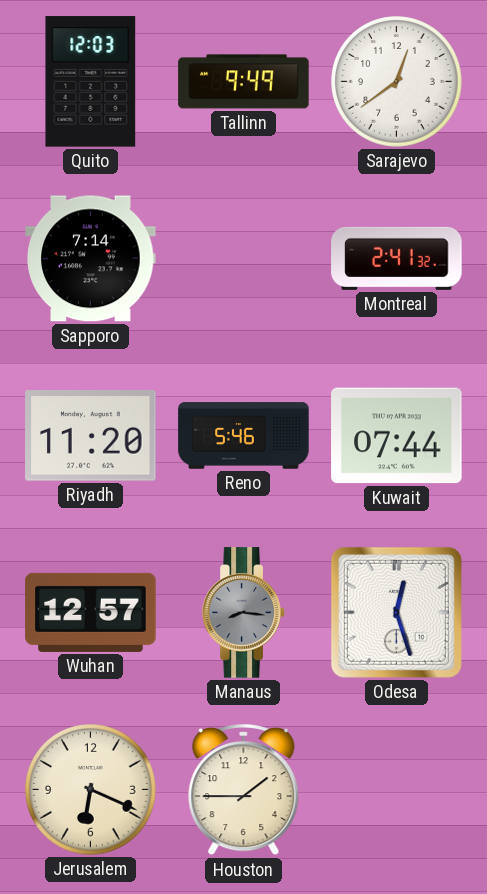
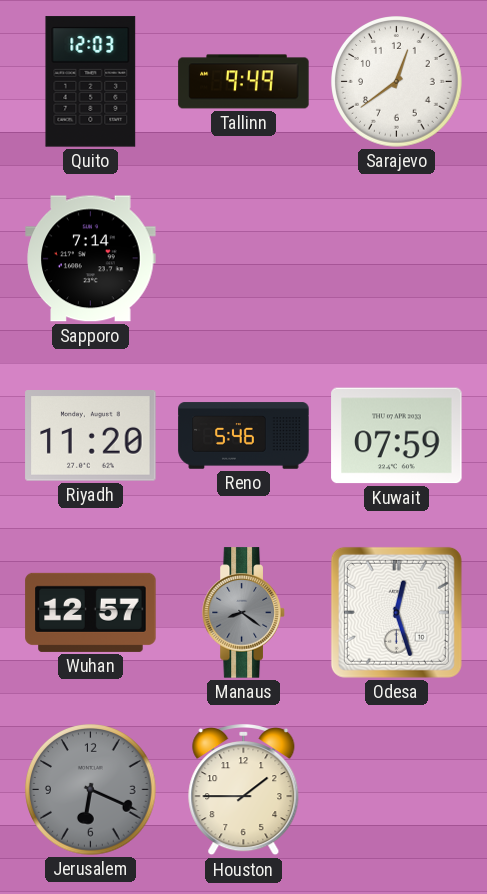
Montreal: 2:41 -> none (397, 258)
Kuwait: 07:44 -> 07:59 (397, 436)
Manaus: 8:16 -> 8:21 (244, 613)
Jerusalem dial: cream -> grey (91, 790)
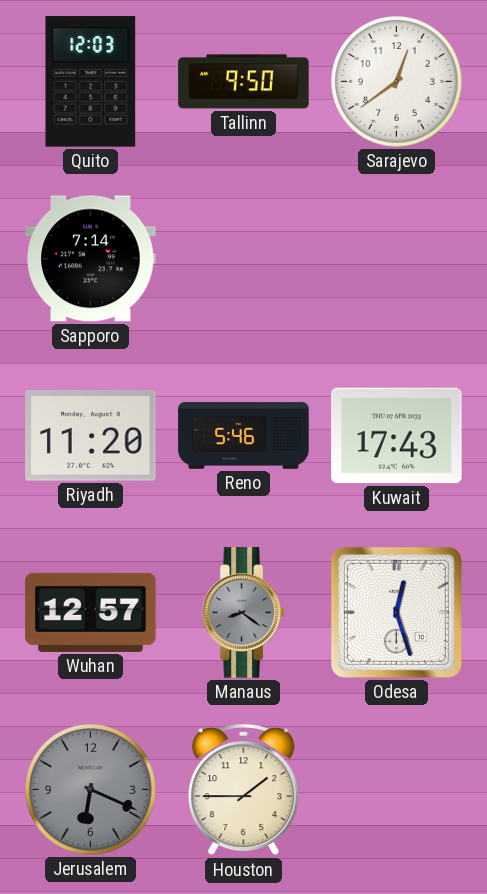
Tallinn: 9:49 -> 9:50 (244, 82)
Kuwait: 07:59 -> 17:43 (397, 436)
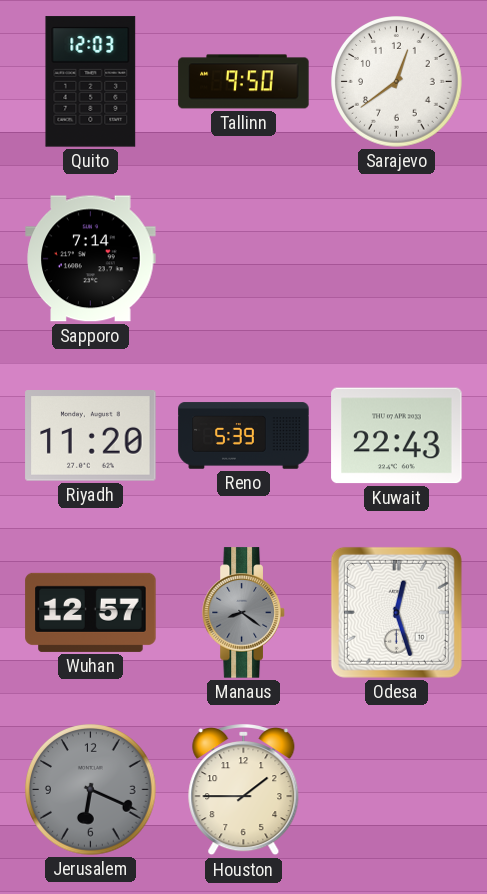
Reno: 5:46 -> 5:39 (244, 436)
Kuwait: 17:43 -> 22:43 (397, 436)
